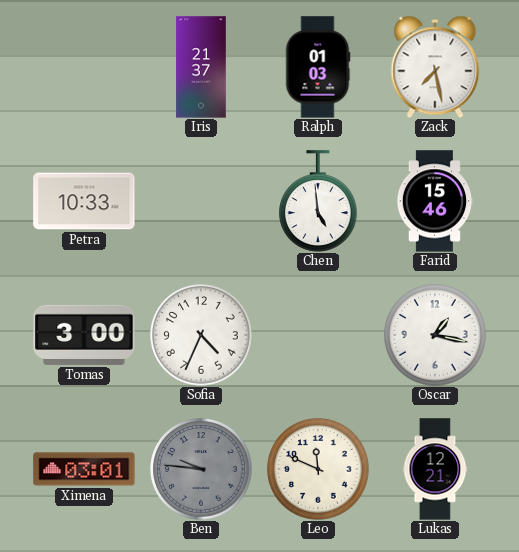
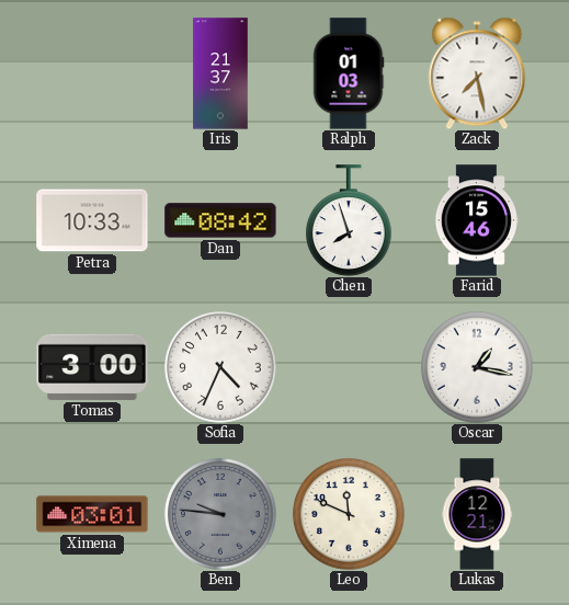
Dan: none -> 08:42 (220, 220)
Chen: 4:59 -> 7:57 (350, 220)
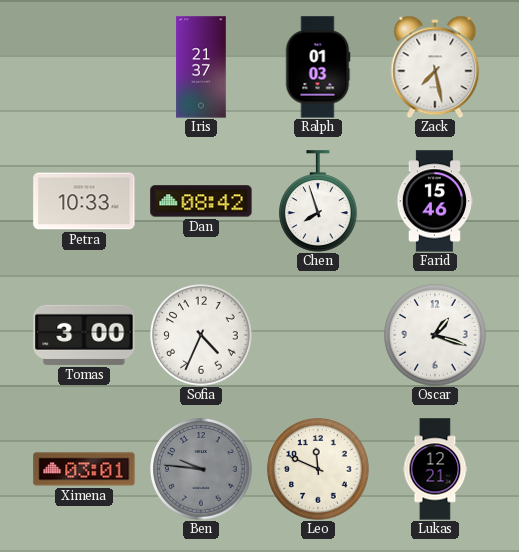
Oscar: 1:17 -> 1:18 (435, 335)
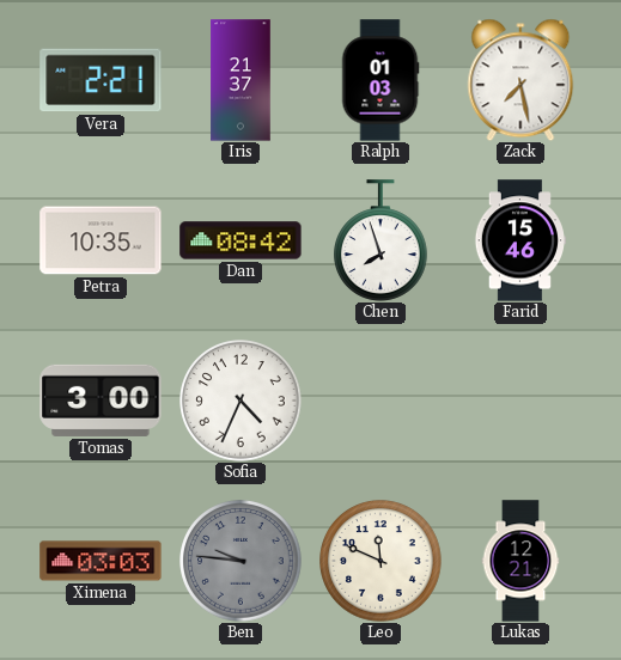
Vera: none -> 2:21 (101, 80)
Petra: 10:33 -> 10:35 (101, 240)
Oscar: 1:18 -> none (435, 335)
Ximena: 03:01 -> 03:03 (101, 561)
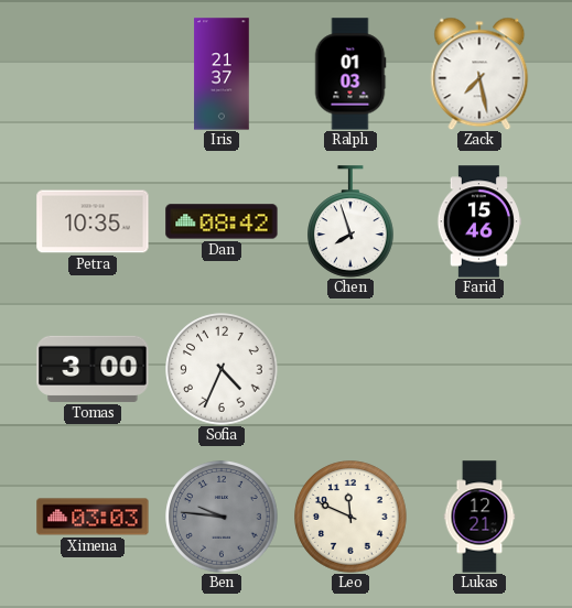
Vera: 2:21 -> none (101, 80)
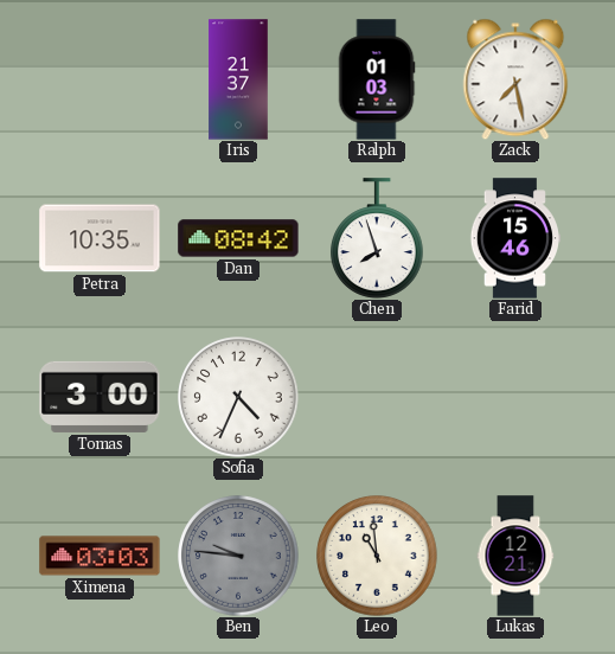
Leo: 11:49 -> 10:59 (377, 556)
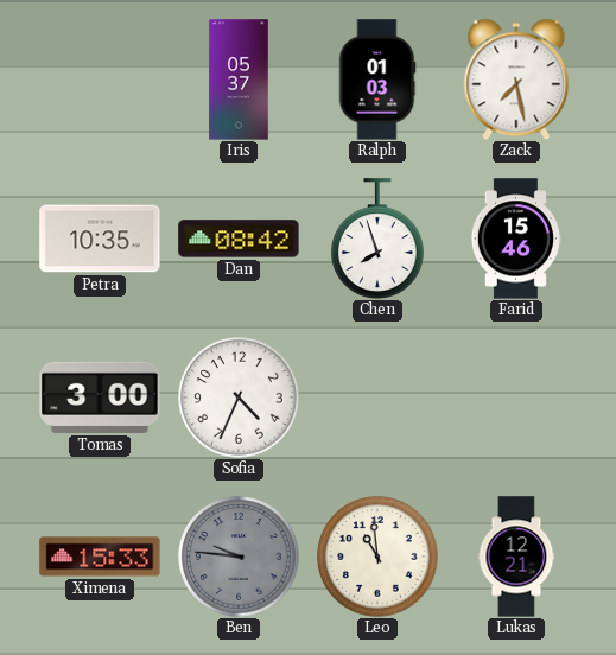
Iris: 21:37 -> 05:37 (239, 80)
Ximena: 03:03 -> 15:33 (100, 557)
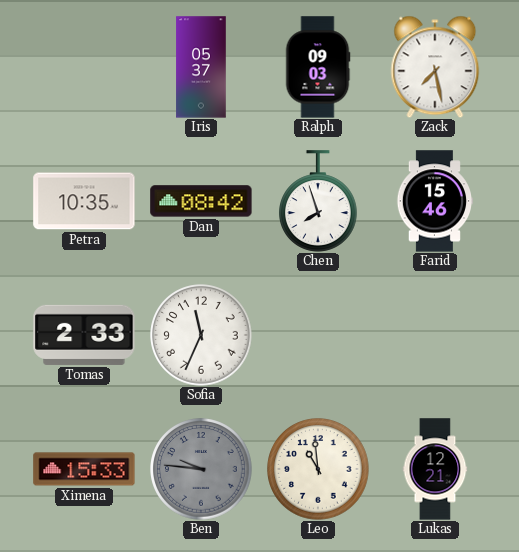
Ralph: 01:03 -> 09:03 (318, 67)
Tomas: 3:00 -> 2:33 (84, 335)
Sofia: 4:34 -> 11:34 (201, 335)
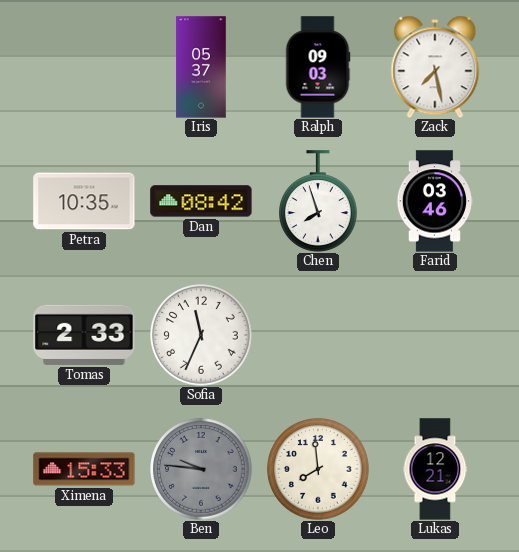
Farid: 15:46 -> 03:46 (434, 201)
Leo: 10:59 -> 7:59 (318, 469)
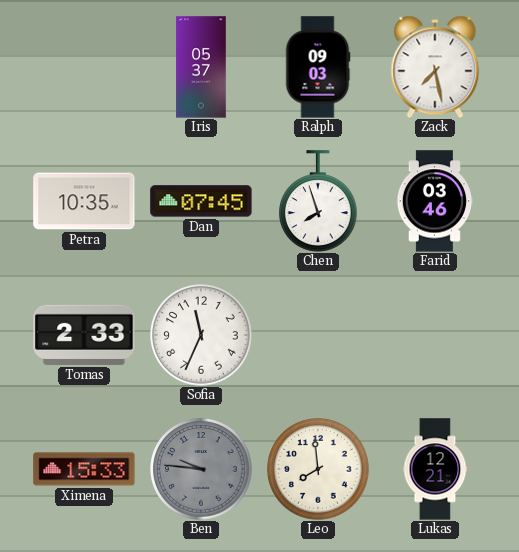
Dan: 08:42 -> 07:45 (201, 201)
